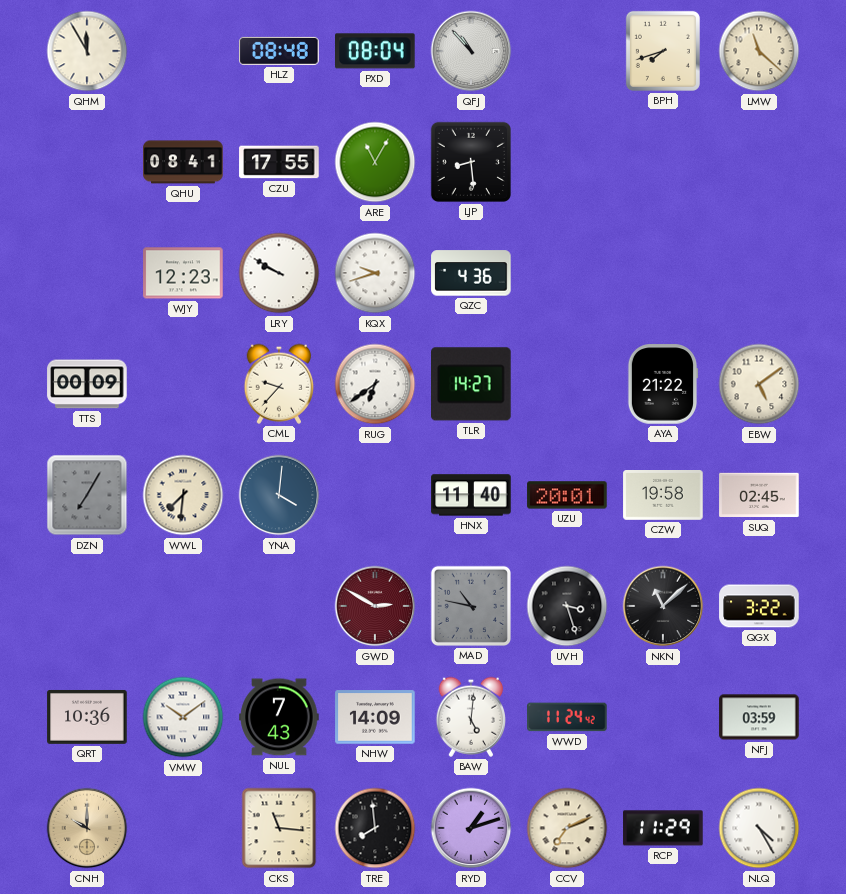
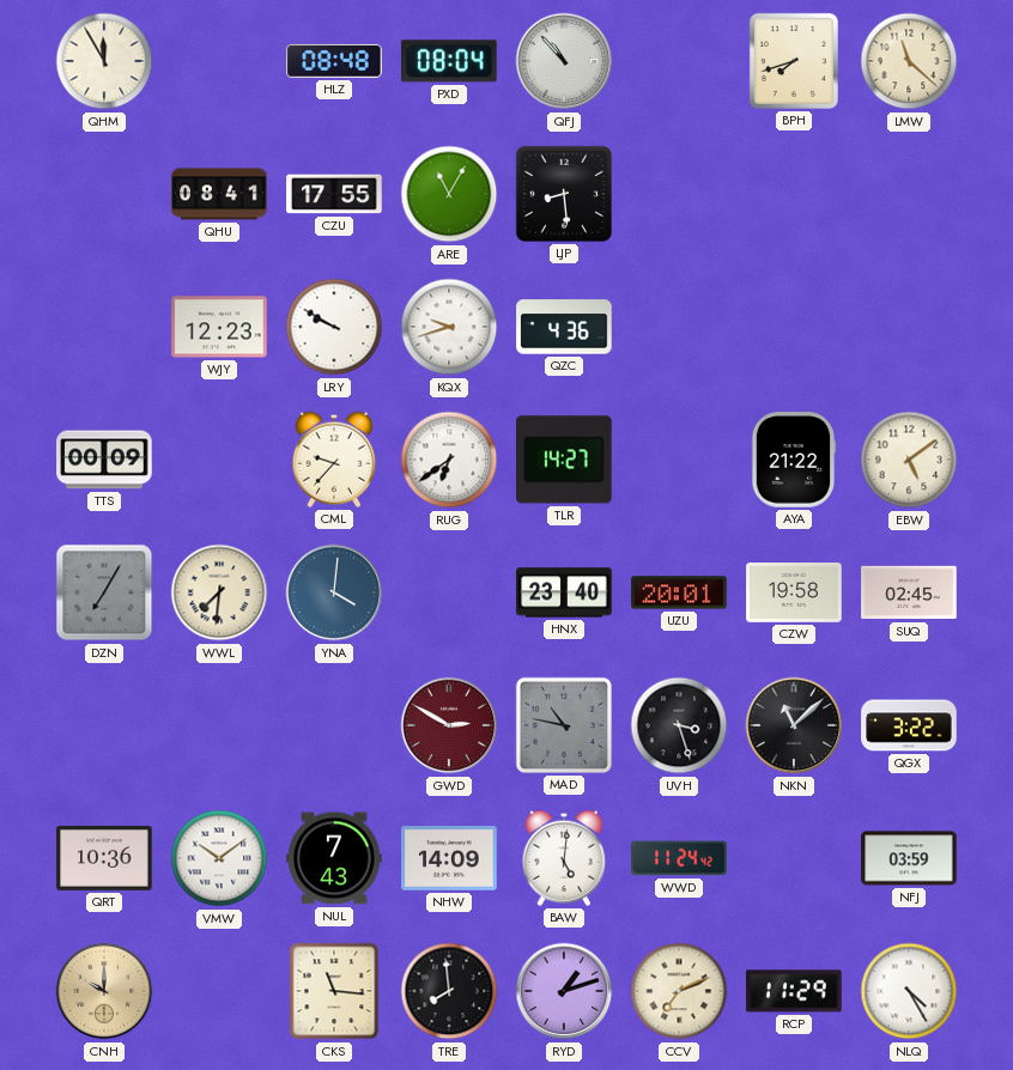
HNX: 11:40 -> 23:40 (564, 592)
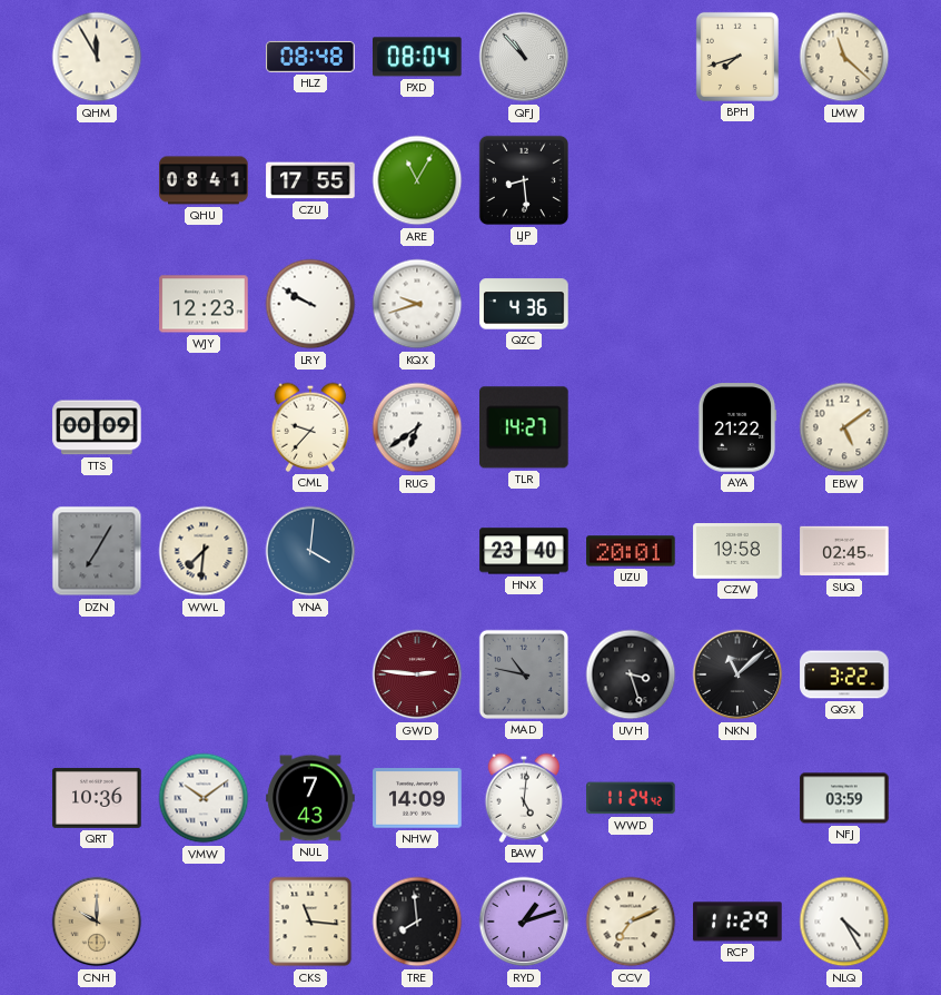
GWD: 2:50 -> 2:46 (417, 674)
